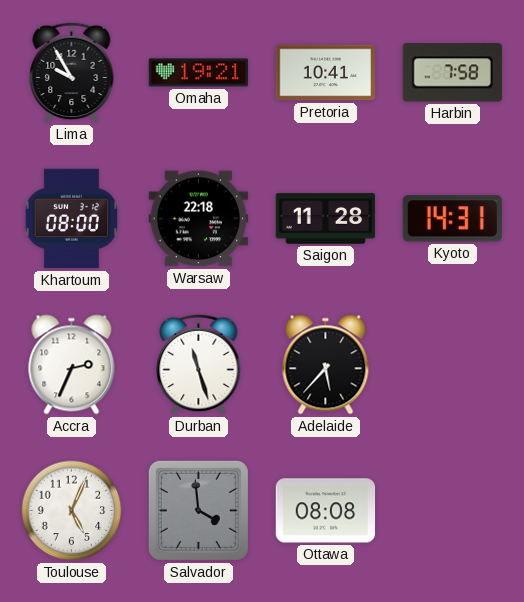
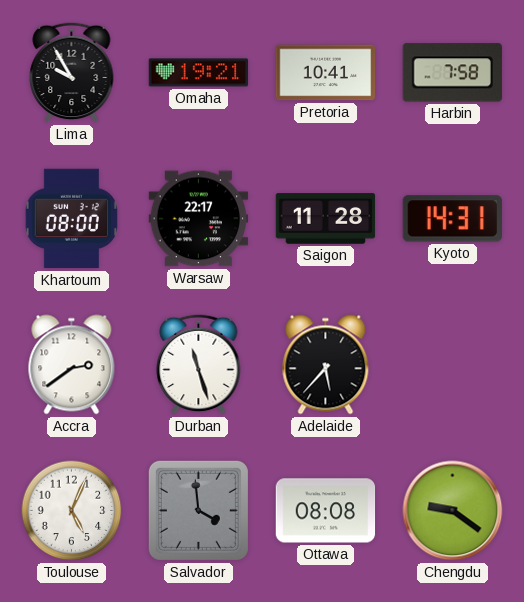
Warsaw: 22:18 -> 22:17 (199, 219)
Accra: 2:34 -> 2:39 (72, 365)
Chengdu: none -> 9:21 (453, 511)
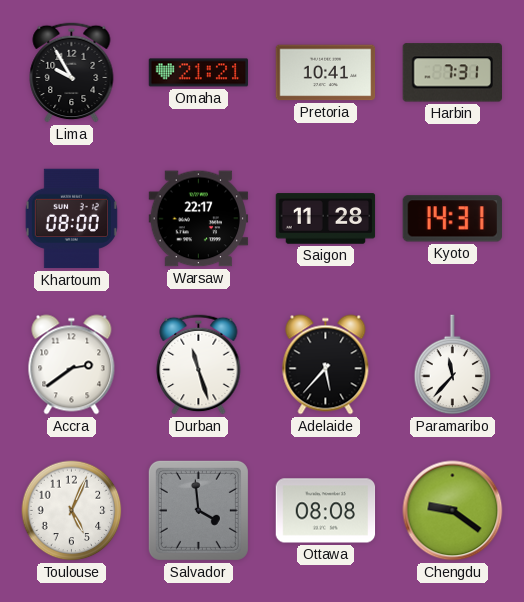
Omaha: 19:21 -> 21:21 (199, 73)
Harbin: 7:58 -> 7:31 (452, 73)
Paramaribo: none -> 11:37 (453, 365)
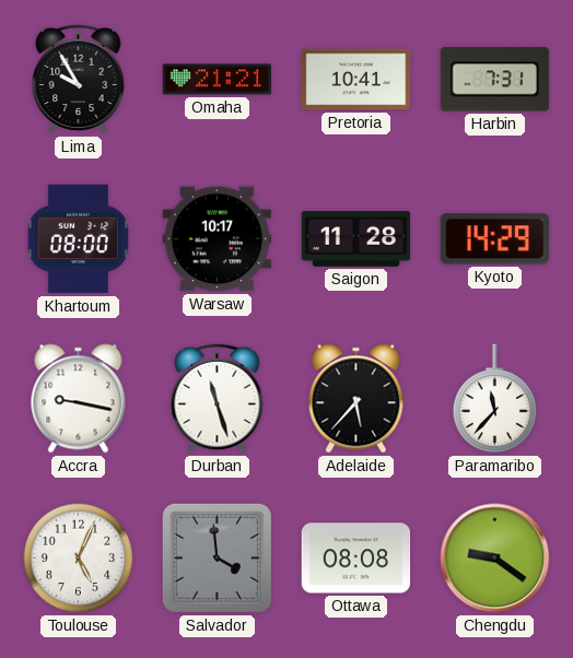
Warsaw: 22:17 -> 10:17 (218, 239)
Kyoto: 14:31 -> 14:29 (494, 239)
Accra: 2:39 -> 9:17 (79, 399)
